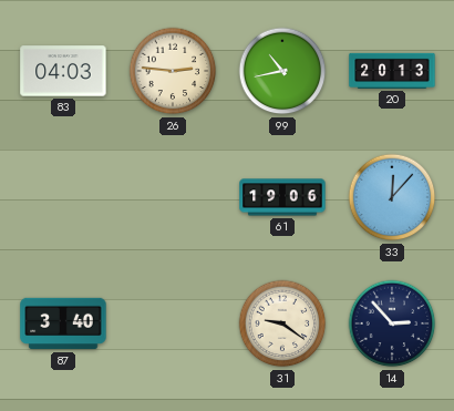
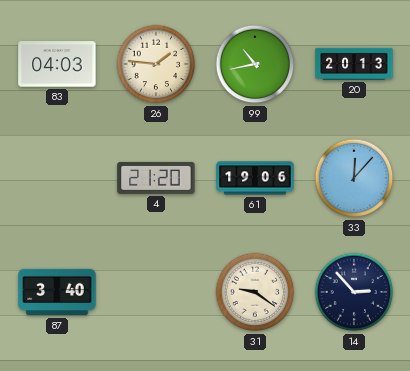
26: 2:46 -> 1:46 (156, 64)
4: none -> 21:20 (156, 178)
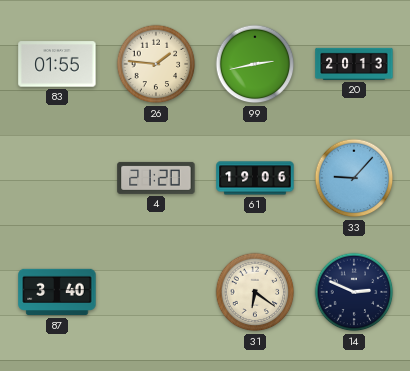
83: 04:03 -> 01:55 (57, 64)
99: 10:43 -> 2:43 (255, 64)
33: 12:07 -> 9:07 (354, 178)
31: 9:21 -> 6:21 (255, 292)
14: 2:53 -> 2:49 (354, 292)
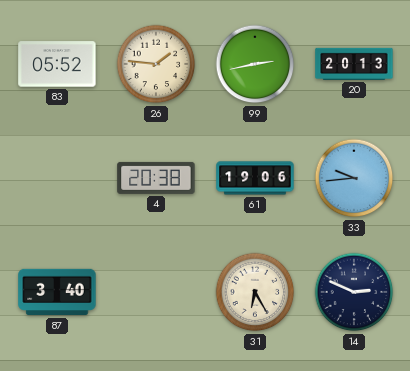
83: 01:55 -> 05:52 (57, 64)
4: 21:20 -> 20:38 (156, 178)
33: 9:07 -> 9:44 (354, 178)
31: 6:21 -> 6:25 (255, 292)
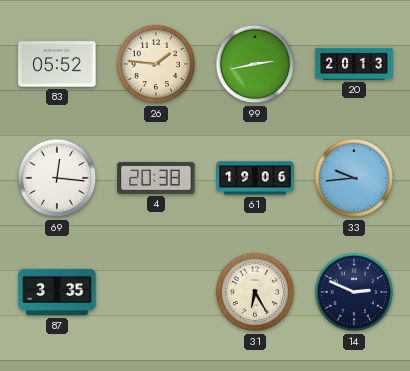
69: none -> 12:16 (57, 178)
87: 3:40 -> 3:35 (57, 292)
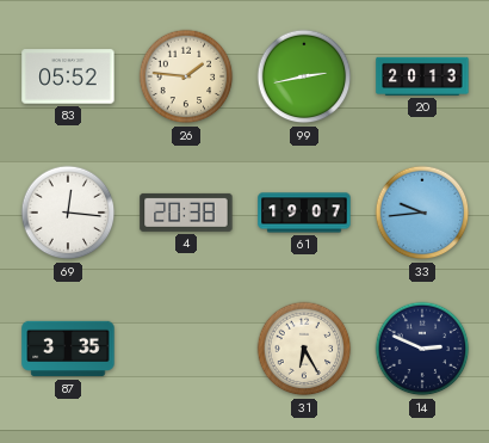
61: 19:06 -> 19:07 (304, 213)
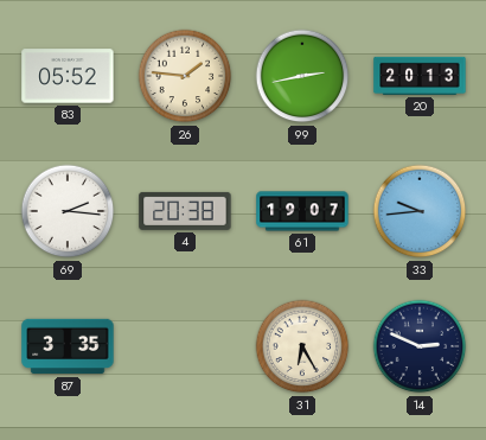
69: 12:16 -> 2:16 (68, 211)
